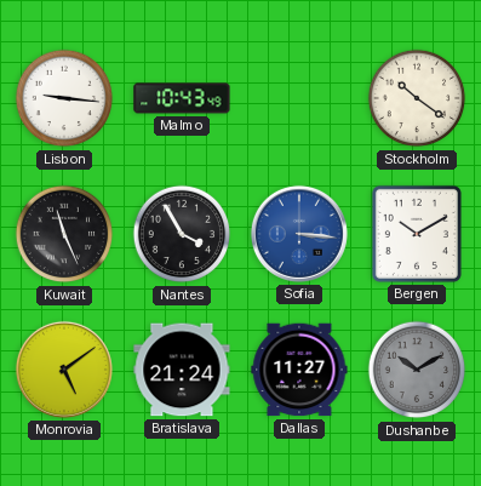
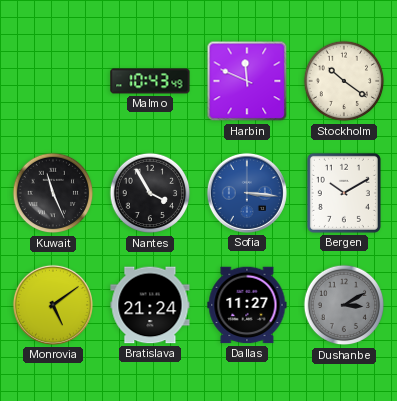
Lisbon: 9:16 -> none (64, 98)
Harbin: none -> 11:49 (247, 81)
Dushanbe: 10:10 -> 3:10 (344, 305)
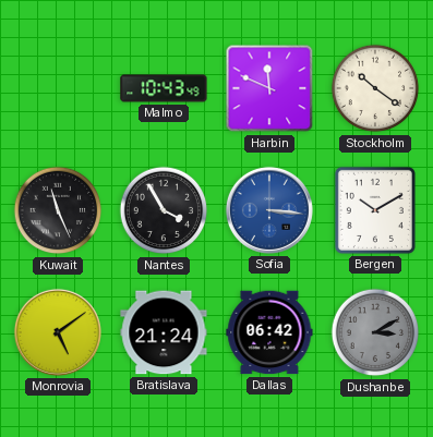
Dallas: 11:27 -> 06:42 (269, 332)
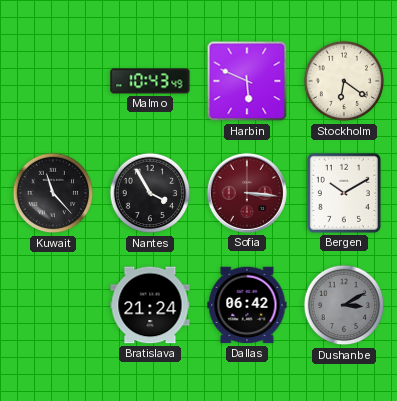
Harbin: 11:49 -> 5:49 (247, 81)
Stockholm: 10:21 -> 6:21 (344, 81)
Kuwait: 11:26 -> 11:23 (53, 193)
Sofia dial: blue -> burgundy (247, 193)
Monrovia: 5:09 -> none (58, 332)
